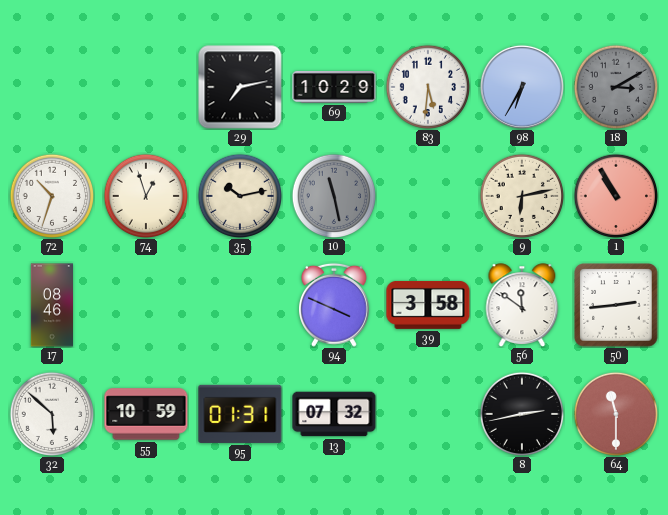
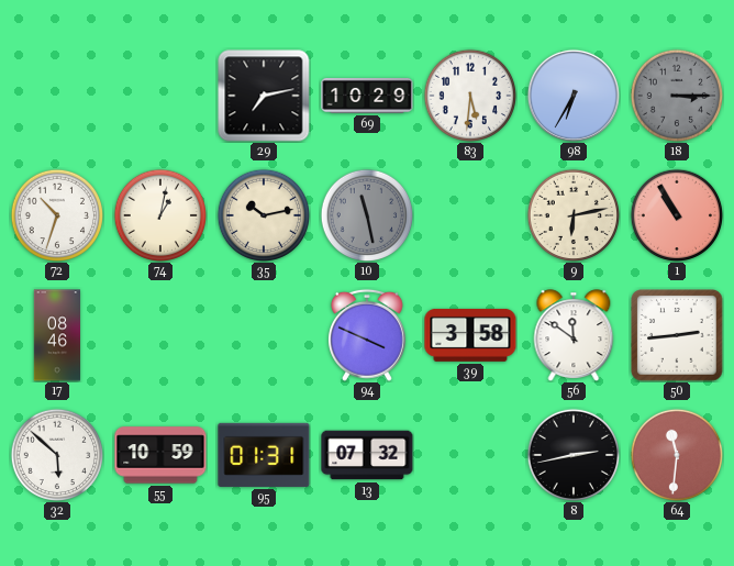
18: 3:10 -> 3:15 (676, 95)
74: 12:57 -> 1:02 (159, 214)
64: 11:30 -> 11:31 (676, 454)
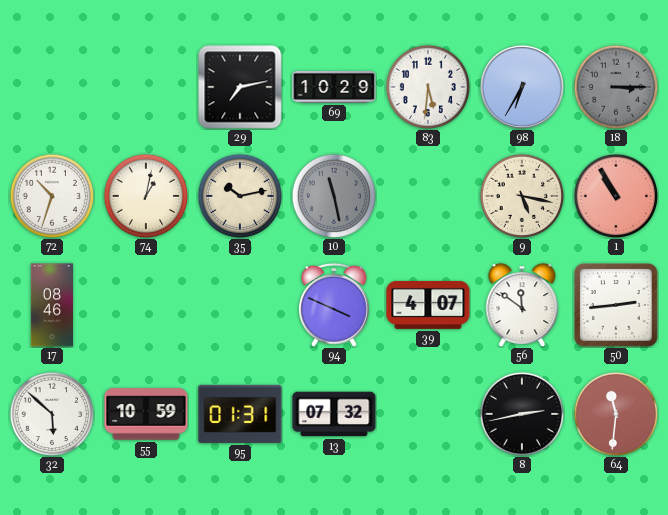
9: 6:13 -> 5:17 (521, 195)
39: 3:58 -> 4:07 (428, 305)
